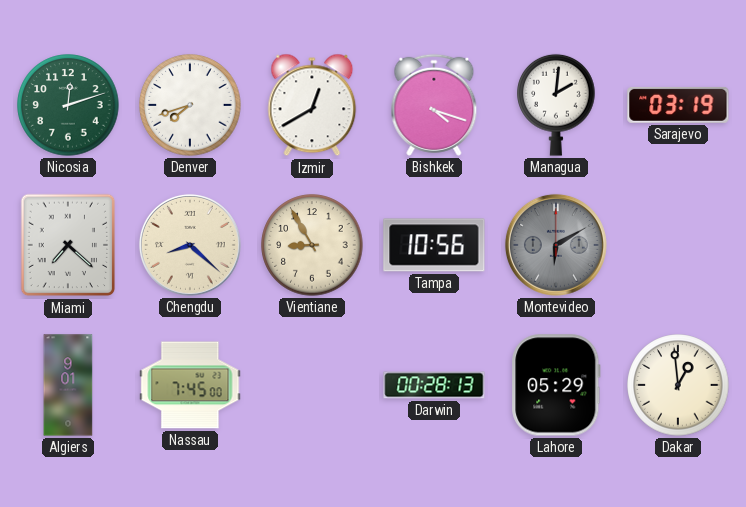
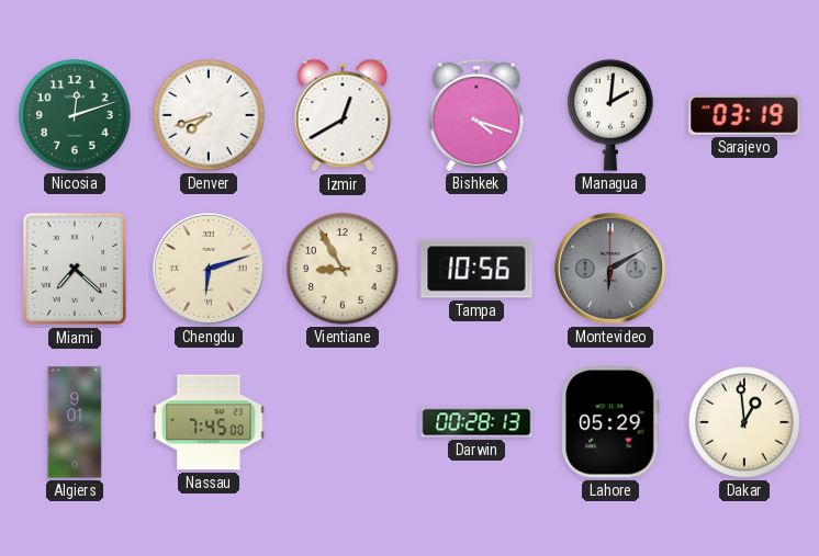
Chengdu: 8:22 -> 6:12 (209, 269)
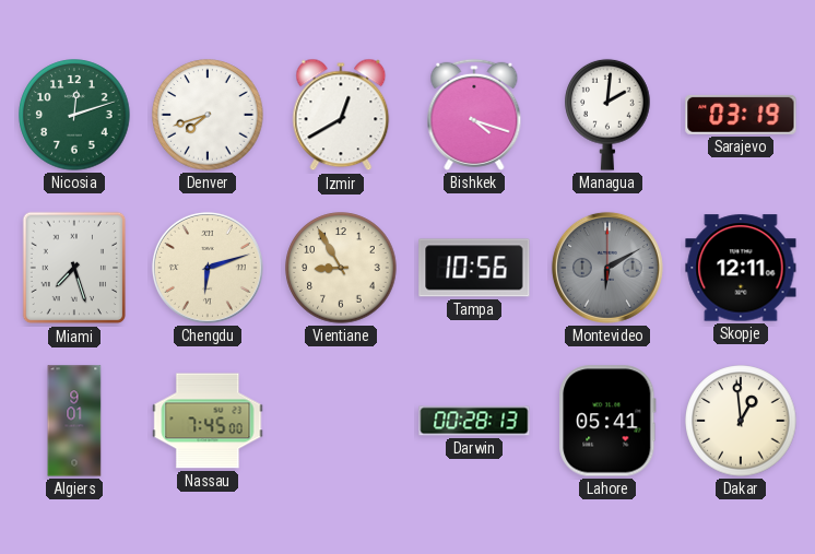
Miami: 7:22 -> 7:27 (74, 268)
Skopje: none -> 12:11 (741, 268)
Lahore: 05:29 -> 05:41 (607, 421)
